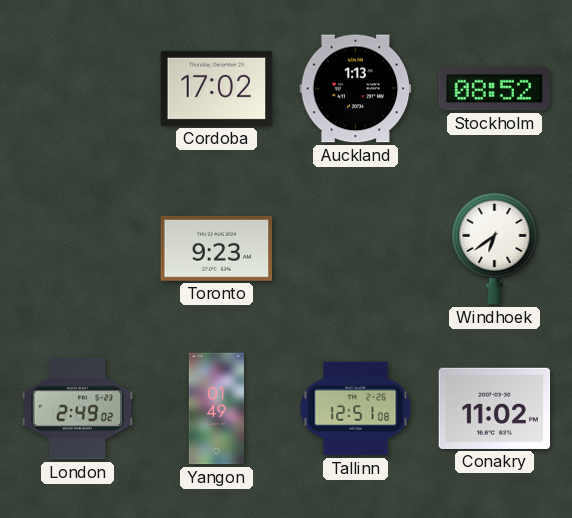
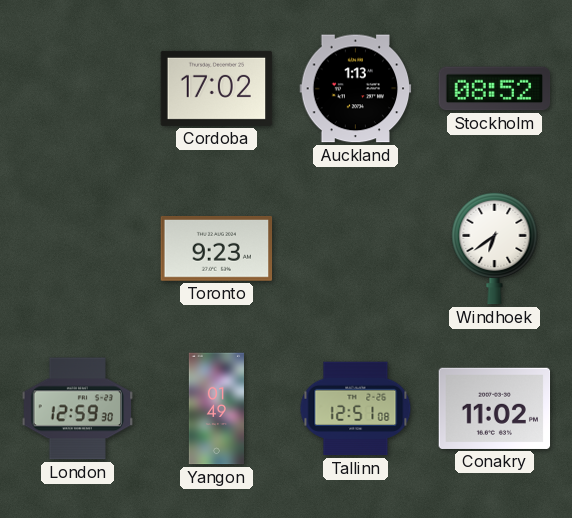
London: 2:49 -> 12:59 (78, 409)
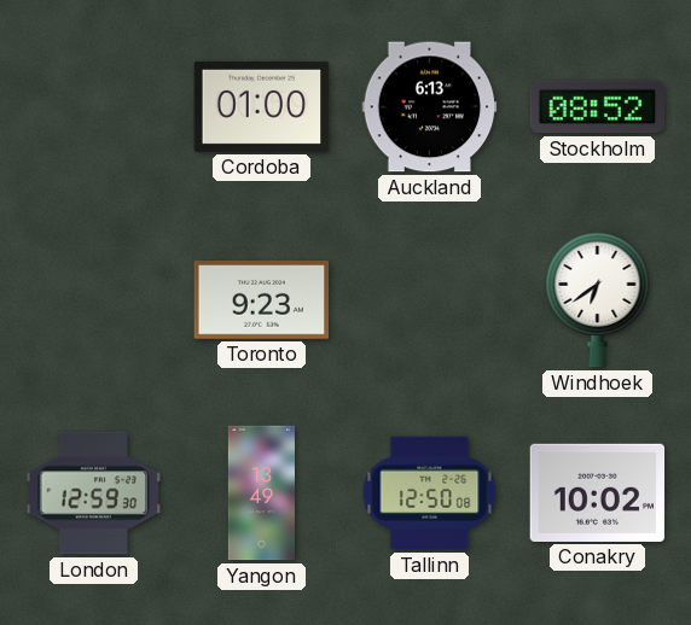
Cordoba: 17:02 -> 01:00 (262, 106)
Auckland: 1:13 -> 6:13 (430, 107)
Yangon: 01:49 -> 13:49 (261, 493)
Tallinn: 12:51 -> 12:50 (430, 493)
Conakry: 11:02 -> 10:02 (598, 492)
